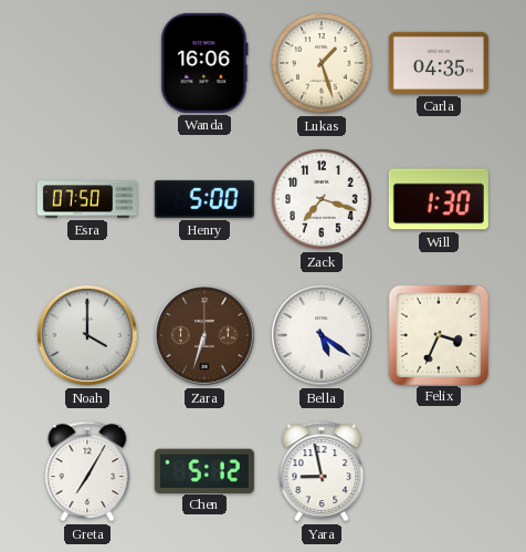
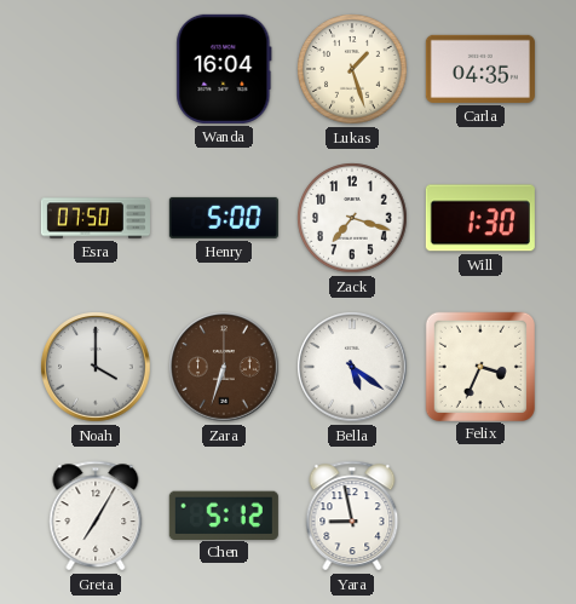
Wanda: 16:06 -> 16:04 (224, 69)
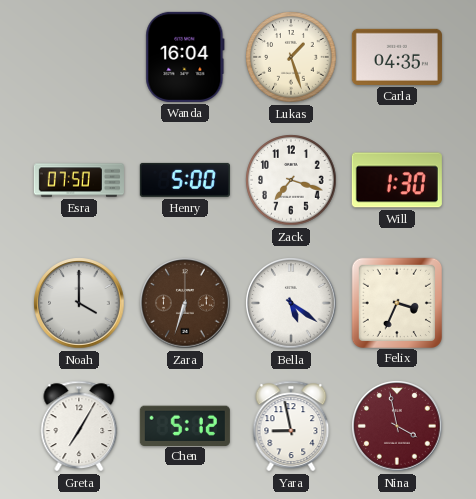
Nina: none -> 3:58 (397, 426)
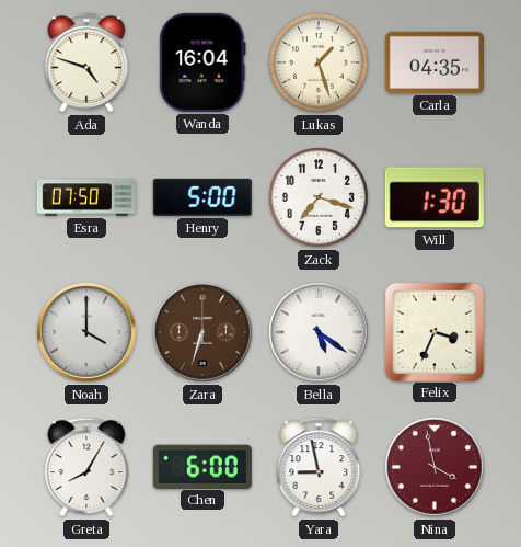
Ada: none -> 4:48 (86, 62)
Greta: 7:05 -> 8:05 (86, 467)
Chen: 5:12 -> 6:00 (202, 466)
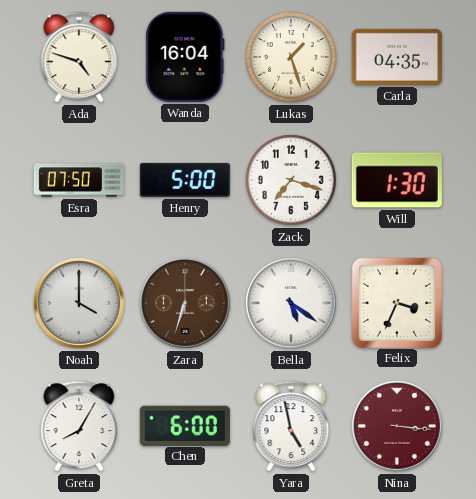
Yara: 8:58 -> 4:58 (291, 426)
Nina: 3:58 -> 3:16 (397, 426)
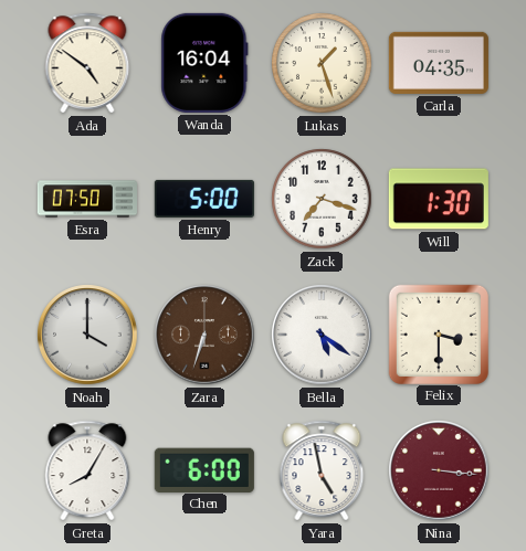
Ada: 4:48 -> 4:51 (87, 63)
Felix: 3:34 -> 3:30 (438, 333)
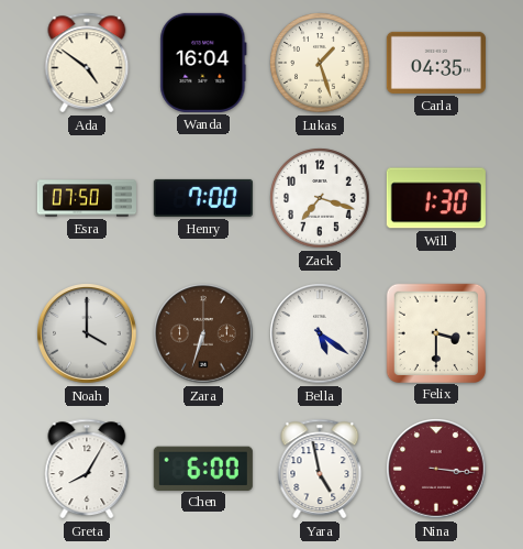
Henry: 5:00 -> 7:00 (203, 198)
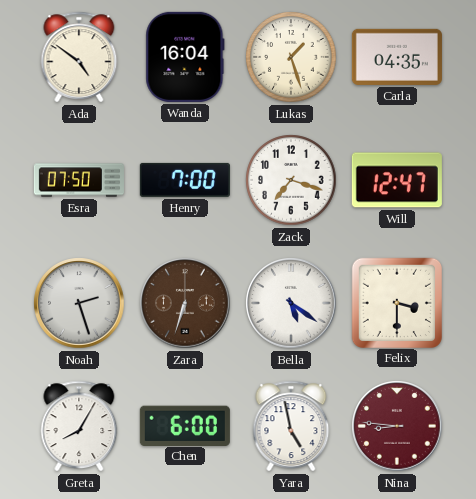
Will: 1:30 -> 12:47 (397, 180)
Noah: 4:00 -> 2:27 (79, 303)
Nina: 3:16 -> 8:46 (397, 426)
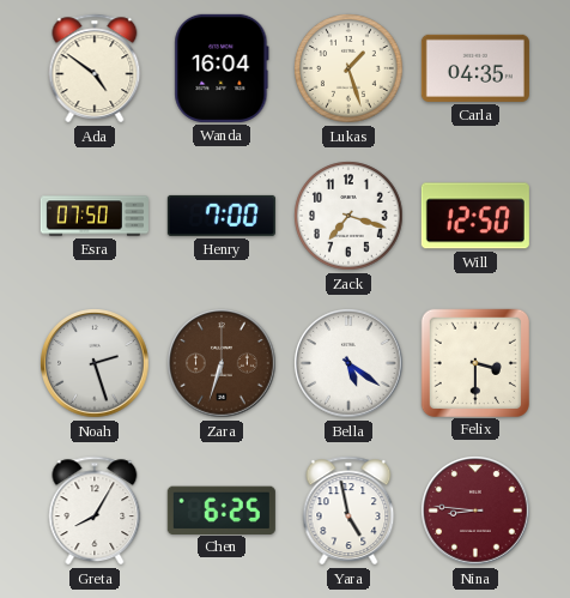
Will: 12:47 -> 12:50 (475, 216)
Chen: 6:00 -> 6:25 (222, 509)
